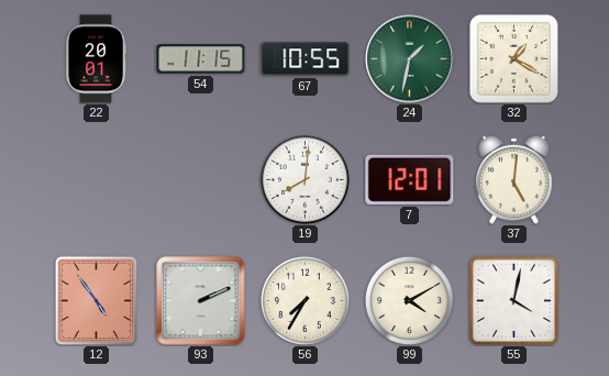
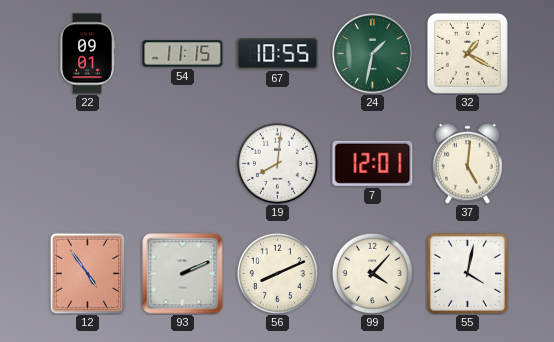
22: 20:01 -> 09:01 (87, 54)
56: 7:35 -> 8:11 (277, 273)
99: 4:10 -> 4:07 (372, 273)
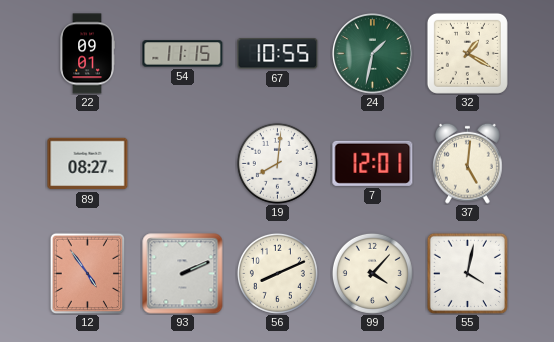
89: none -> 08:27 (88, 164)
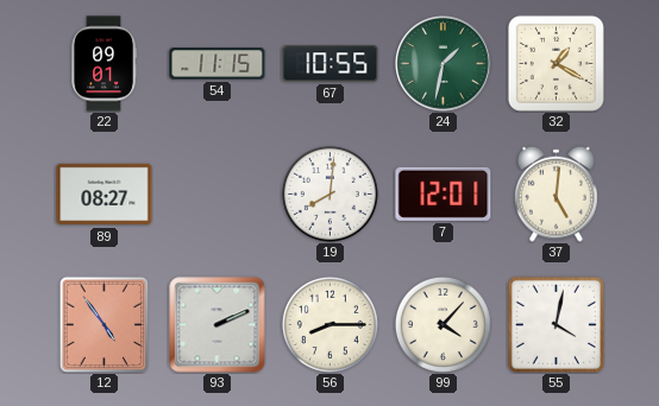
56: 8:11 -> 8:15 (329, 324)
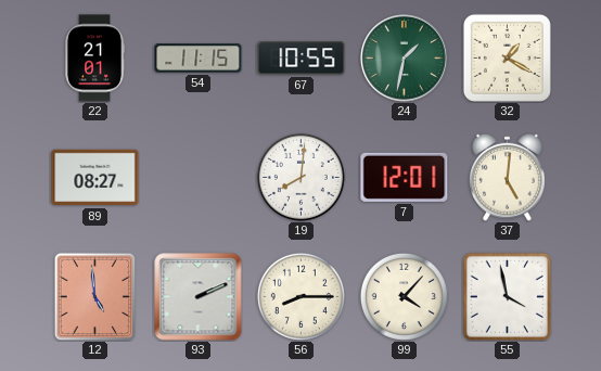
22: 09:01 -> 21:01 (94, 59)
12: 4:54 -> 4:59 (95, 296)
55: 4:02 -> 3:58 (507, 296)
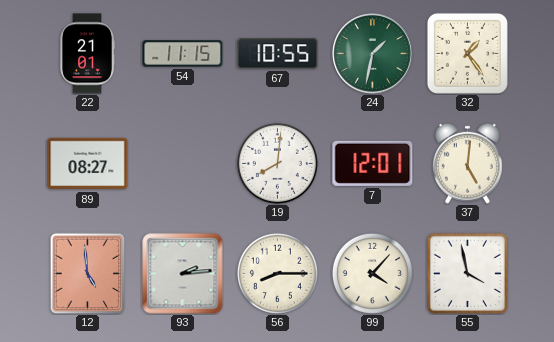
32: 1:20 -> 1:24 (467, 53)
93: 2:11 -> 2:14 (183, 274)
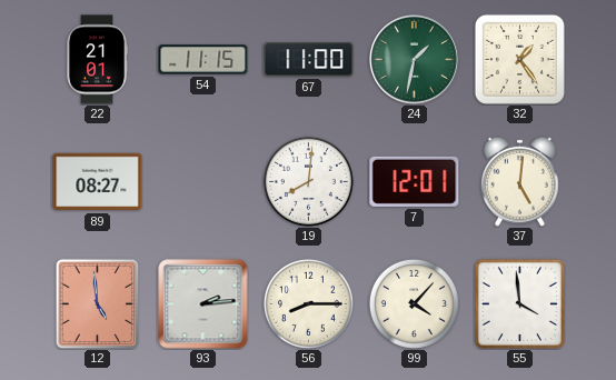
67: 10:55 -> 11:00 (309, 60)
55: 3:58 -> 3:59 (519, 303)
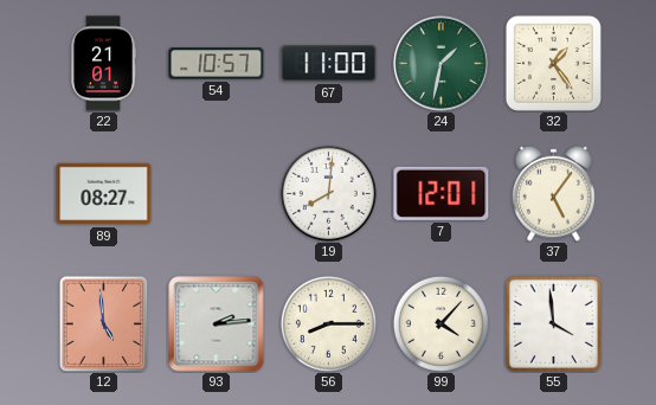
54: 11:15 -> 10:57 (217, 64)
37: 5:01 -> 5:06 (553, 193)
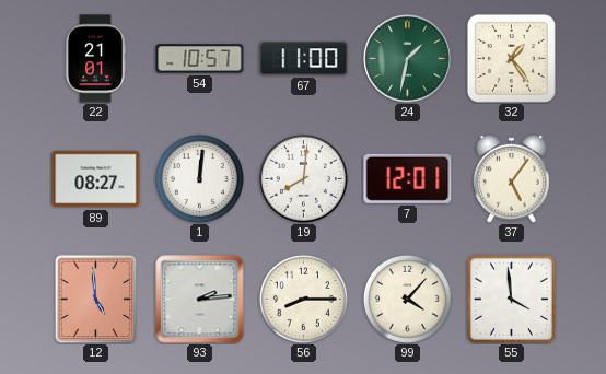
1: none -> 12:01 (199, 178)
